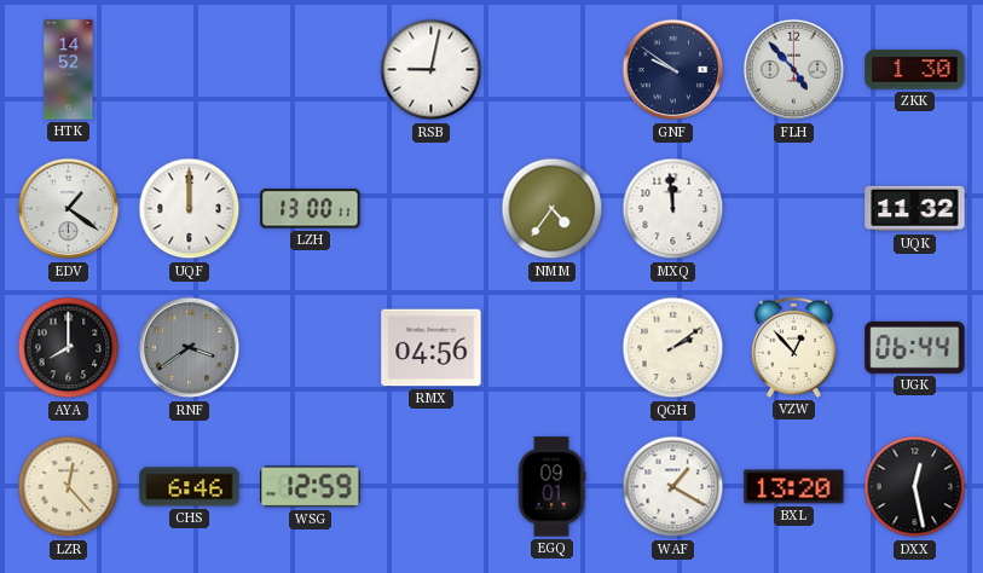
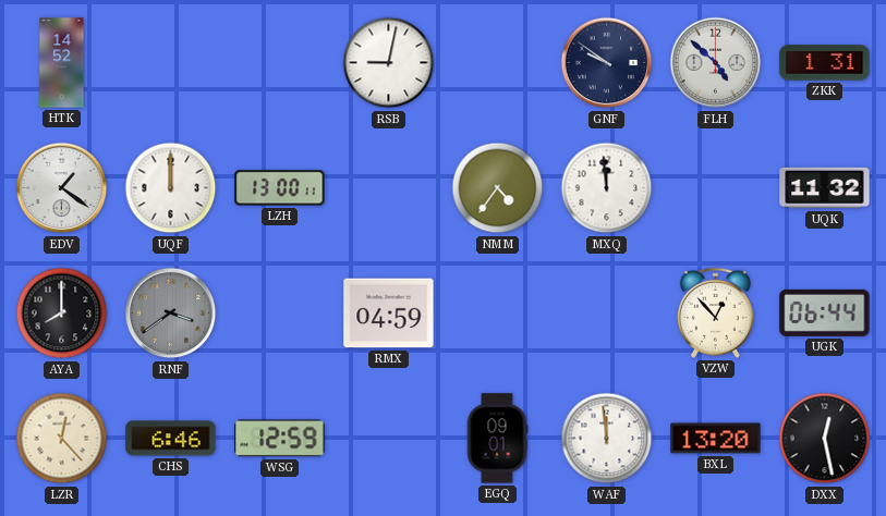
FLH: 4:53 -> 4:52 (716, 63)
ZKK: 1:30 -> 1:31 (825, 63)
RMX: 04:56 -> 04:59 (389, 314)
QGH: 2:09 -> none (673, 348)
WAF: 1:20 -> 11:59 (607, 439)
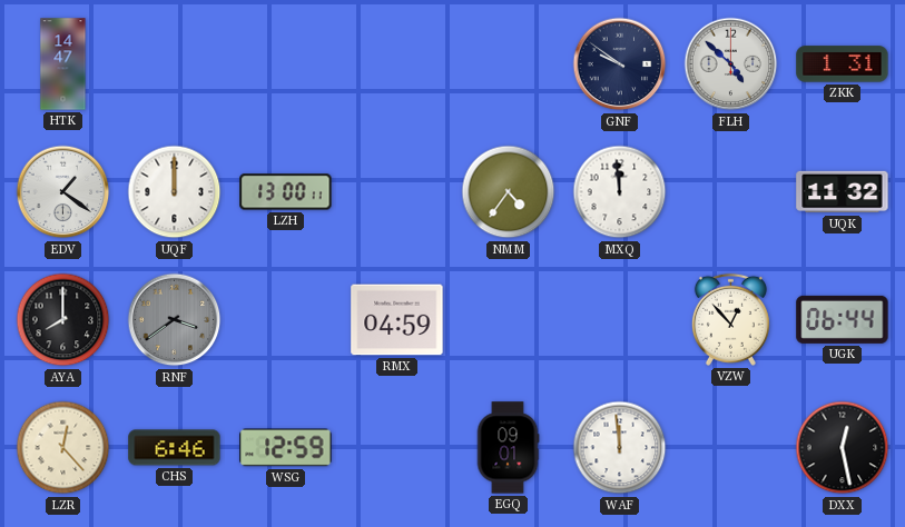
HTK: 14:52 -> 14:47 (63, 64)
RSB: 9:02 -> none (389, 63)
BXL: 13:20 -> none (716, 439)
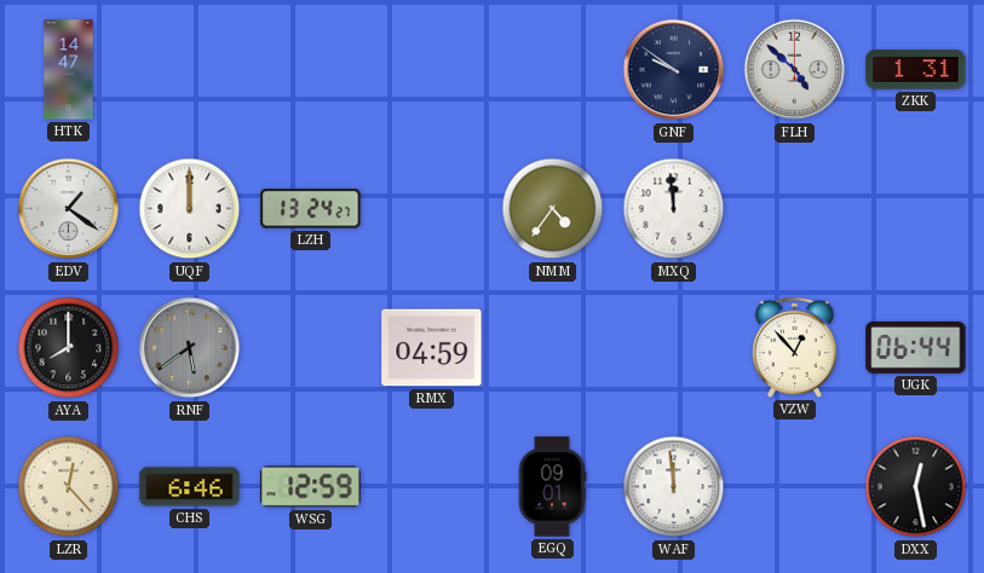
LZH: 13:00 -> 13:24 (311, 209)
UQK: 11:32 -> none (843, 192)
RNF: 3:39 -> 5:39 (190, 348)
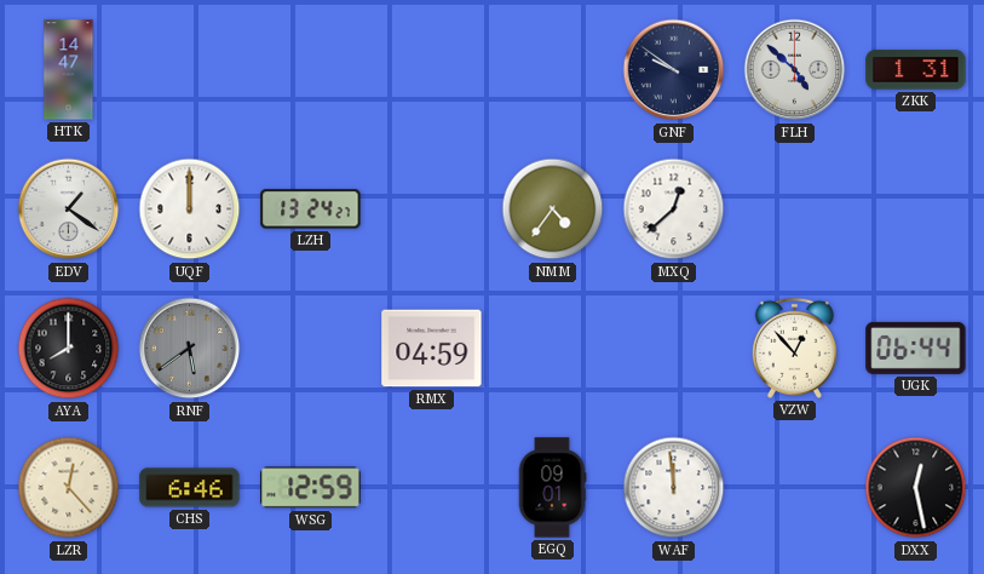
MXQ: 11:59 -> 12:38 (674, 209)
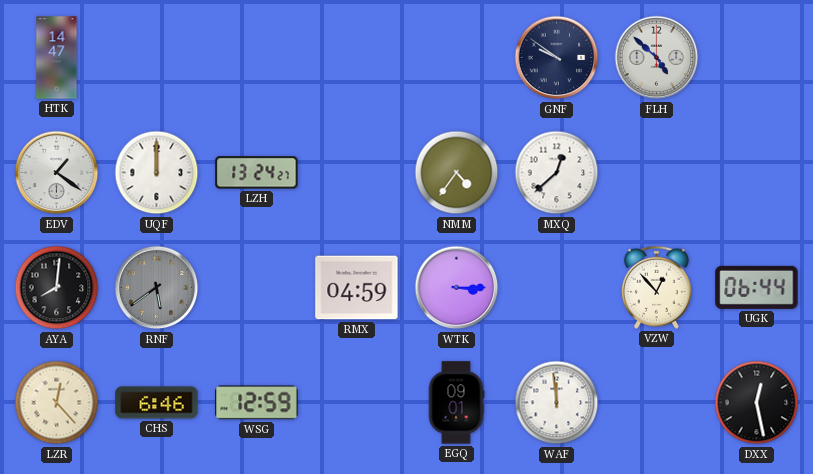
ZKK: 1:31 -> none (916, 70)
AYA: 8:00 -> 8:01 (57, 288)
WTK: none -> 3:15 (457, 288)
